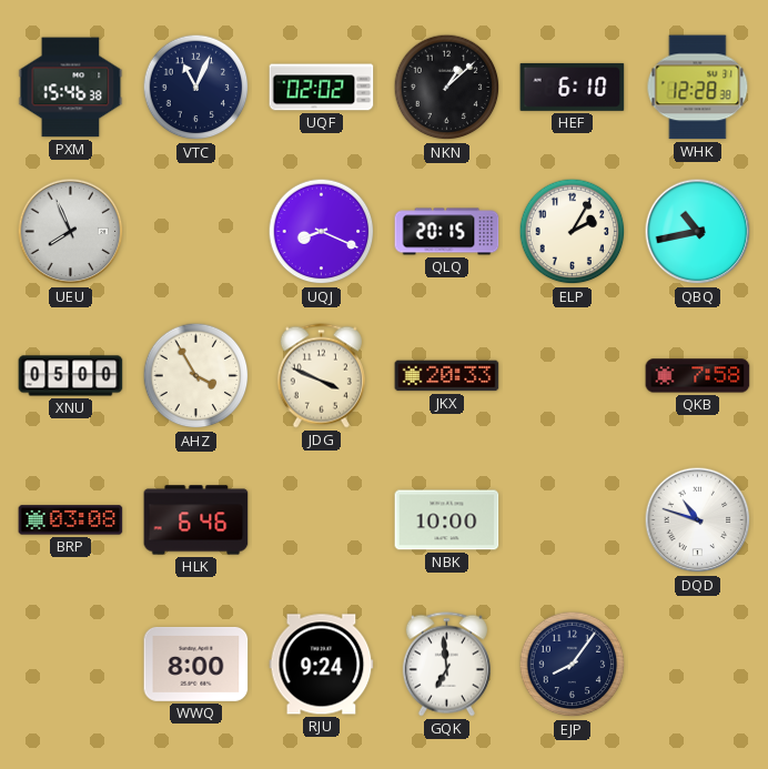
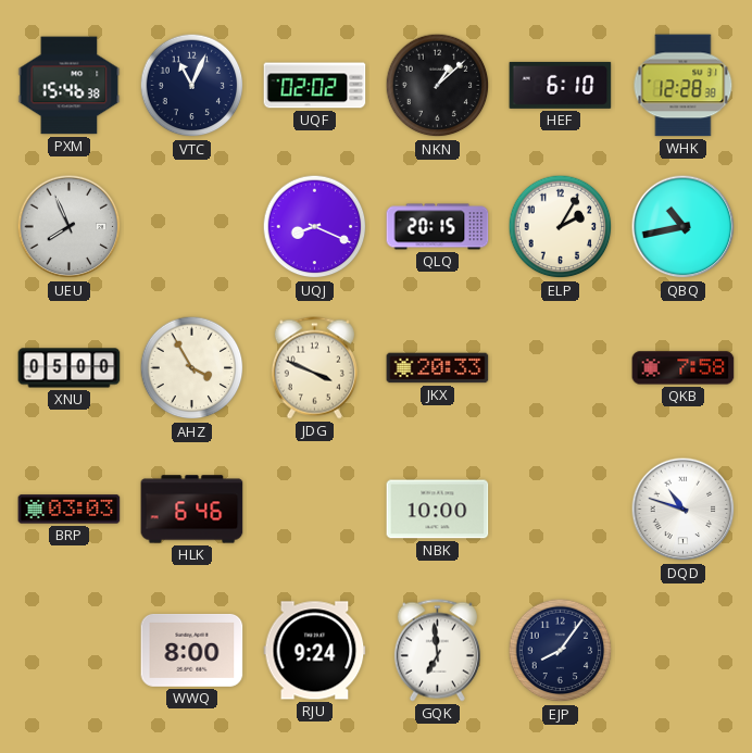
BRP: 03:08 -> 03:03 (70, 510)
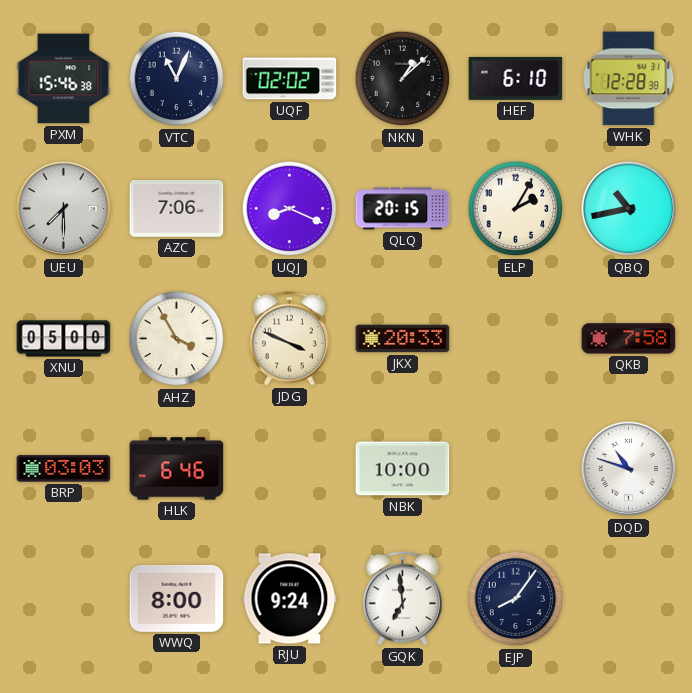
UEU: 7:56 -> 7:30 (64, 209)
AZC: none -> 7:06 (177, 209)
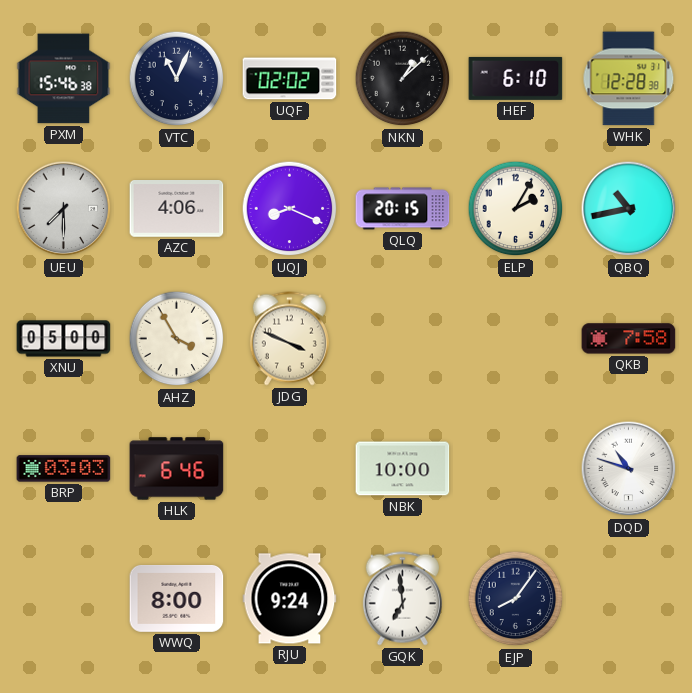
AZC: 7:06 -> 4:06 (177, 209)
JKX: 20:33 -> none (403, 339)
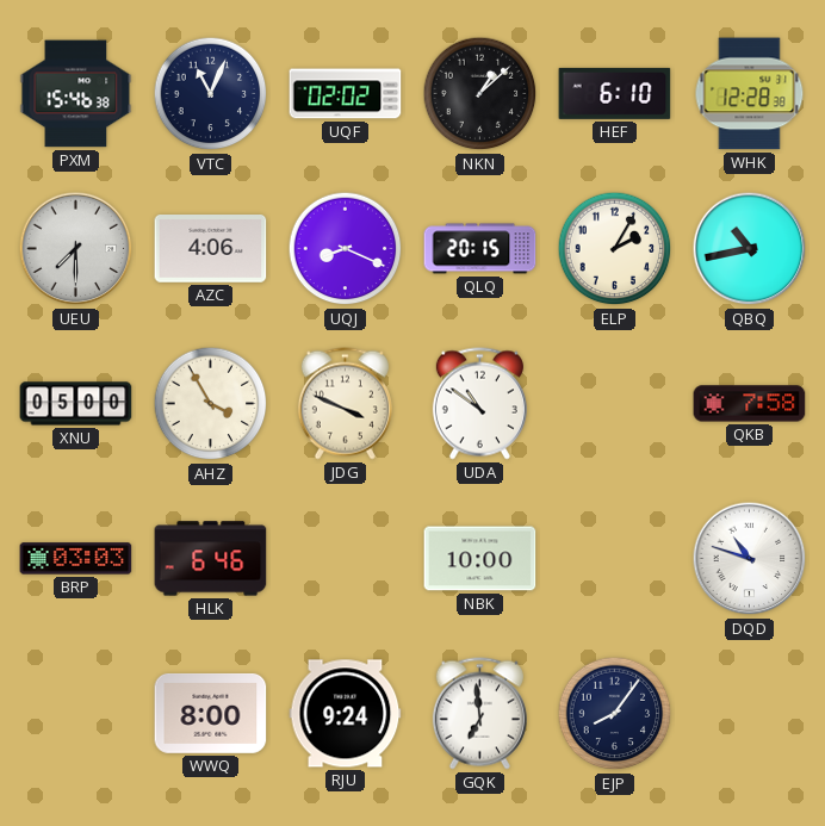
UDA: none -> 10:51 (479, 404)
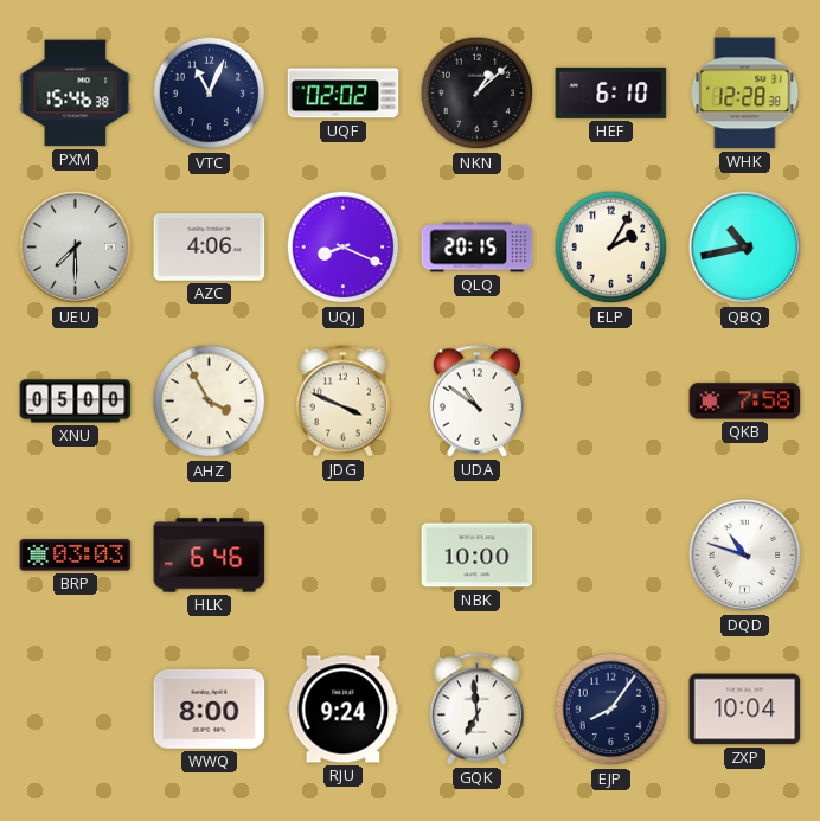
ZXP: none -> 10:04 (745, 710)
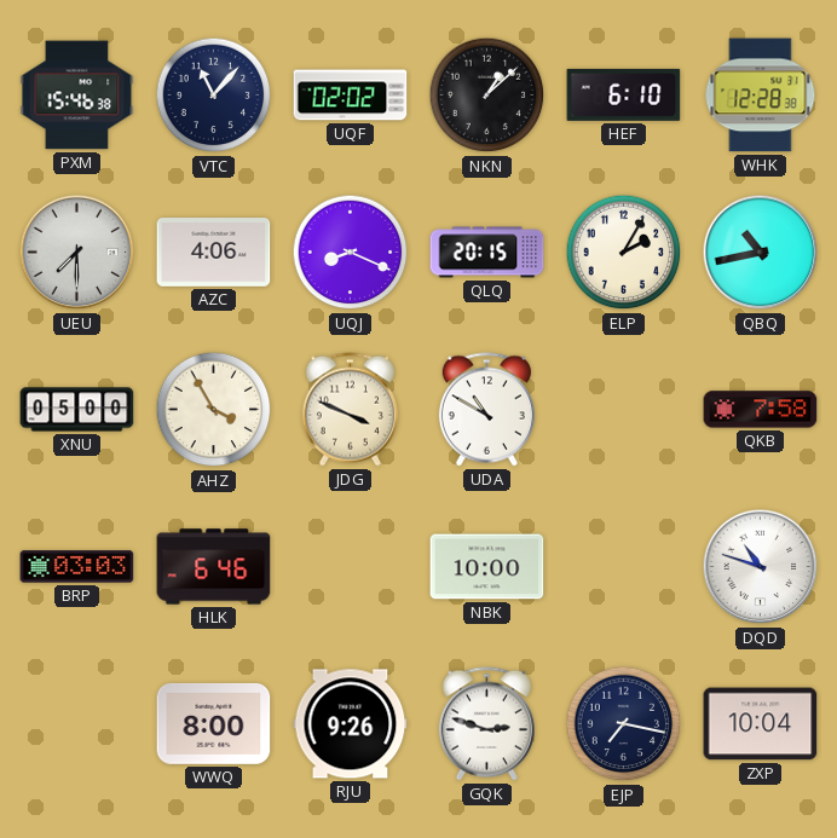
VTC: 11:04 -> 11:07 (214, 96)
UDA: 10:51 -> 10:50 (486, 410)
RJU: 9:24 -> 9:26 (351, 724)
GQK: 6:59 -> 2:48 (486, 724)
EJP: 8:06 -> 7:17 (624, 724)
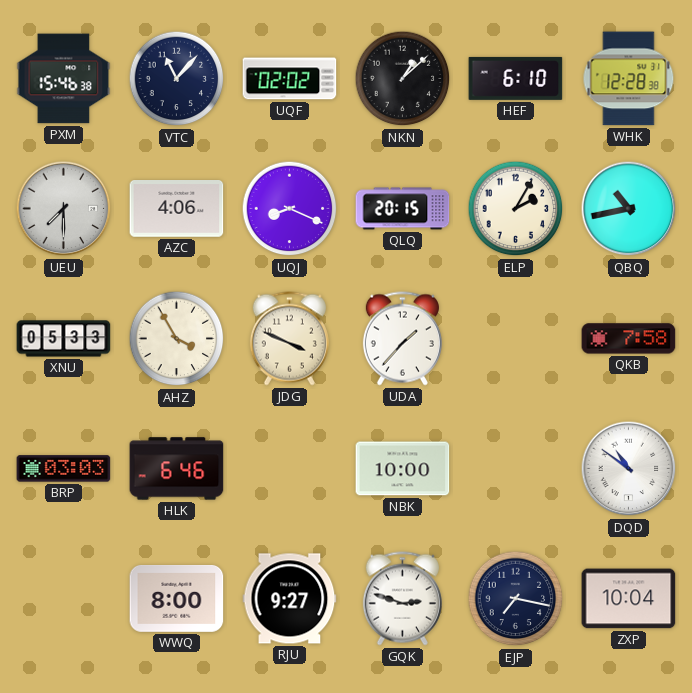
XNU: 05:00 -> 05:33 (64, 339)
UDA: 10:50 -> 1:37 (402, 339)
DQD: 10:48 -> 10:51 (629, 469)
RJU: 9:26 -> 9:27 (290, 599)
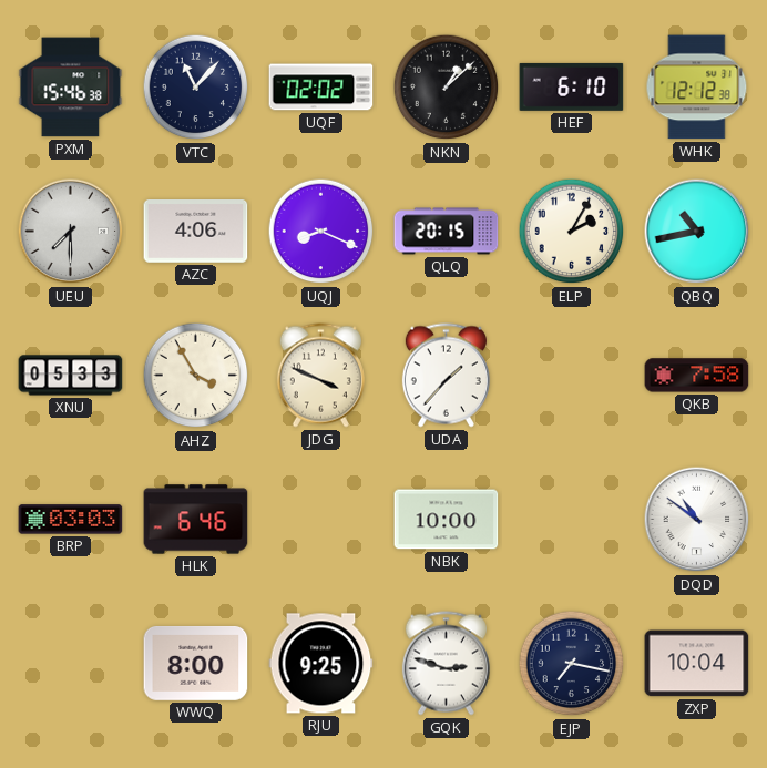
WHK: 12:28 -> 12:12 (697, 88)
RJU: 9:27 -> 9:25 (321, 664)
